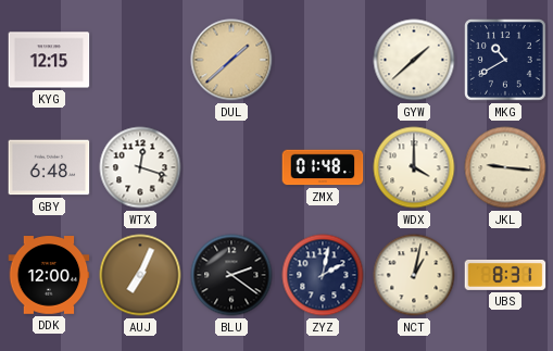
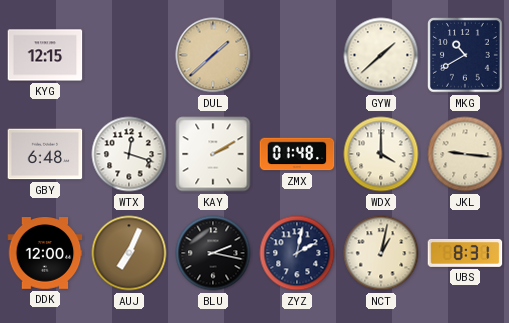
KAY: none -> 2:10 (213, 154)
BLU: 2:21 -> 2:17 (213, 253)
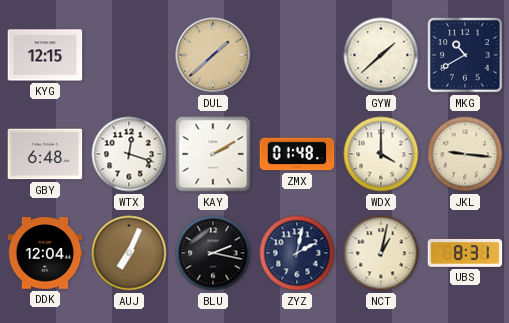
DDK: 12:00 -> 12:04 (45, 253)
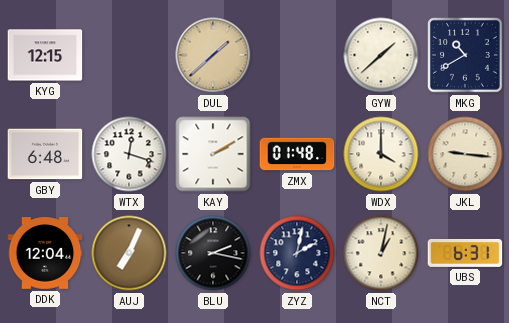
UBS: 8:31 -> 6:31 (465, 253)
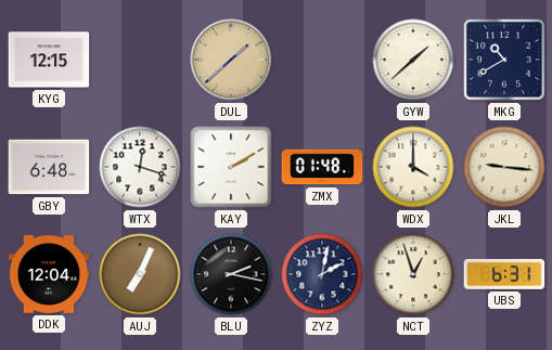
NCT: 1:02 -> 12:57 (413, 274)
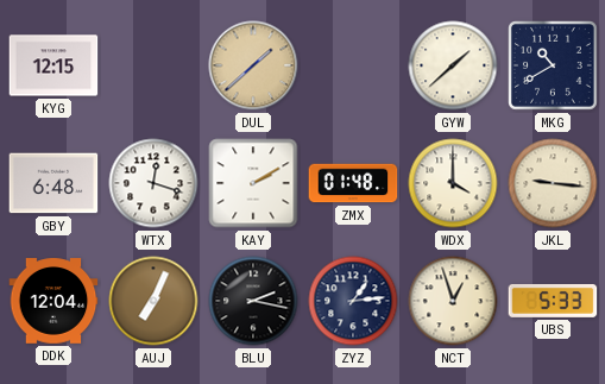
ZYZ: 2:02 -> 1:14 (353, 301)
UBS: 6:31 -> 5:33 (553, 301)
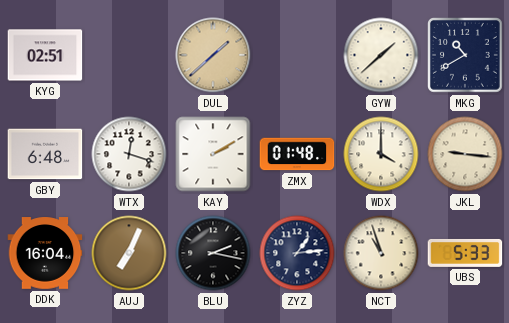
KYG: 12:15 -> 02:51 (45, 55)
DDK: 12:04 -> 16:04 (45, 253)
NCT: 12:57 -> 10:57 (381, 253)
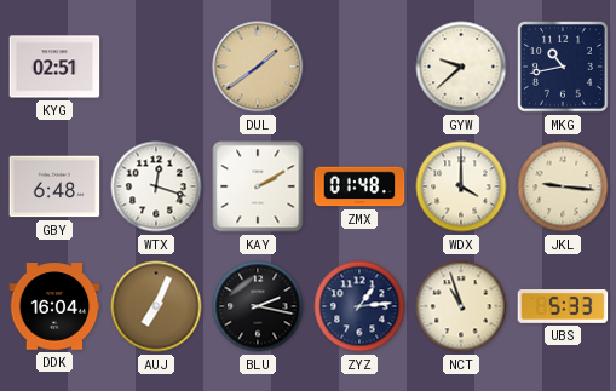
DUL: 1:38 -> 1:39 (258, 67)
GYW: 1:38 -> 9:38 (461, 67)
MKG: 10:40 -> 10:43 (564, 68)
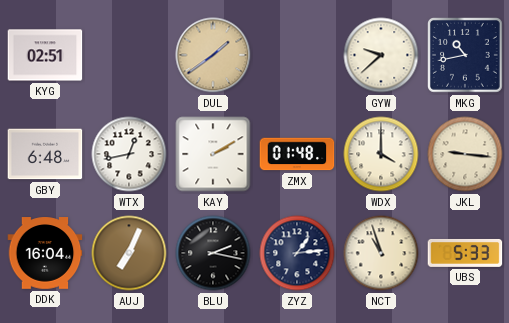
WTX: 12:18 -> 12:43 (129, 154)
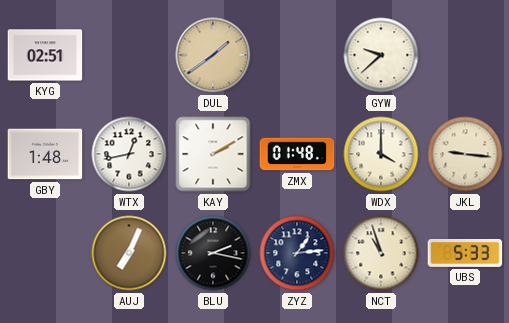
MKG: 10:43 -> none (466, 56)
GBY: 6:48 -> 1:48 (45, 154)
DDK: 16:04 -> none (45, 253)
